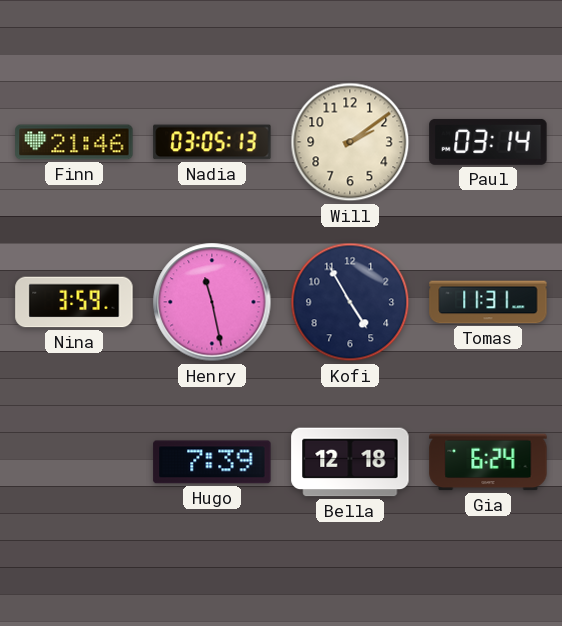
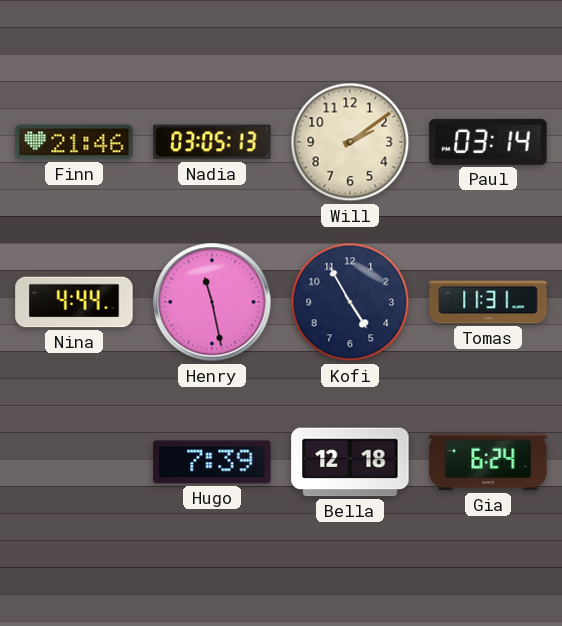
Nina: 3:59 -> 4:44 (74, 302)
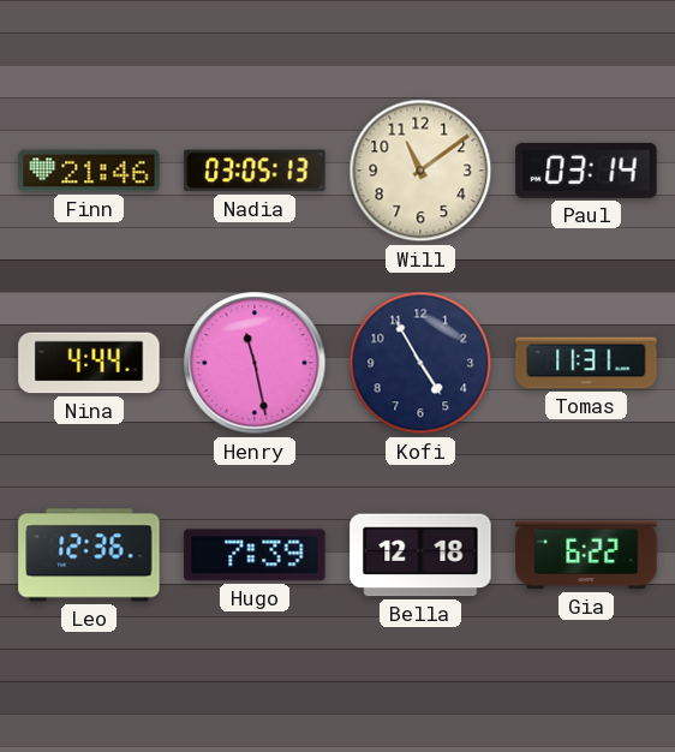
Will: 2:09 -> 11:09 (420, 171)
Leo: none -> 12:36 (89, 555)
Gia: 6:24 -> 6:22 (586, 555)
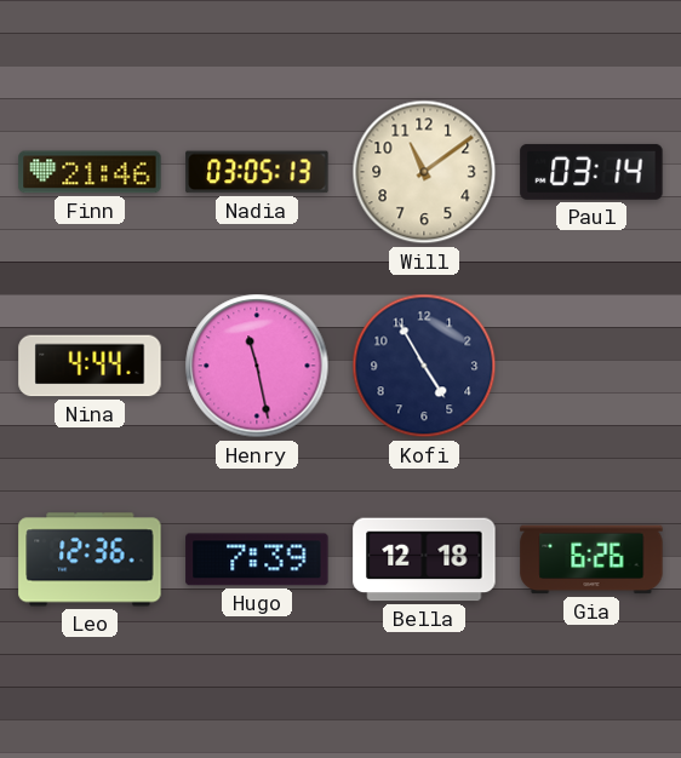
Tomas: 11:31 -> none (586, 363)
Gia: 6:22 -> 6:26 (591, 559)
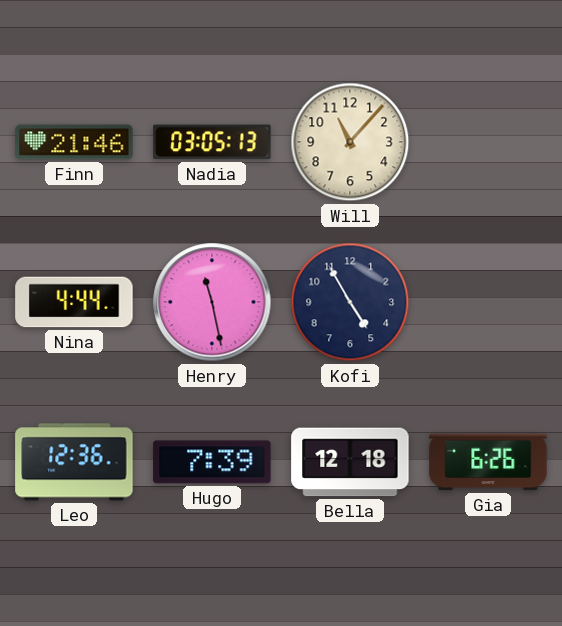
Will: 11:09 -> 11:07 (350, 142)
Paul: 03:14 -> none (591, 172)
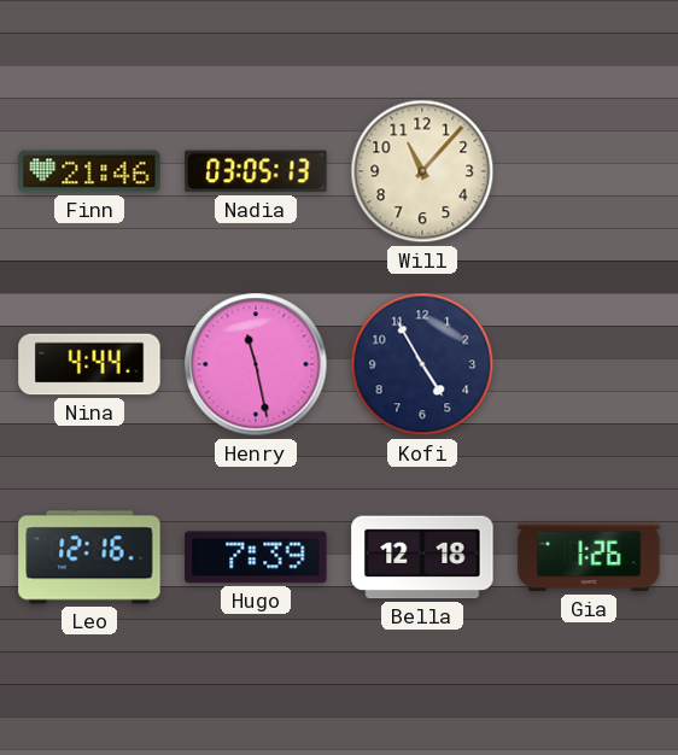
Leo: 12:36 -> 12:16 (89, 557)
Gia: 6:26 -> 1:26 (589, 557)
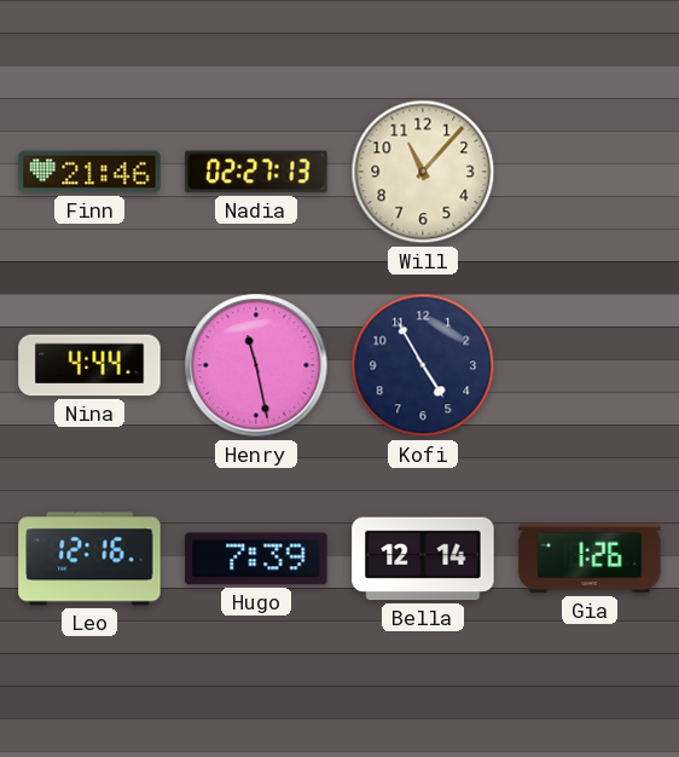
Nadia: 03:05 -> 02:27 (256, 172)
Bella: 12:18 -> 12:14 (423, 559)
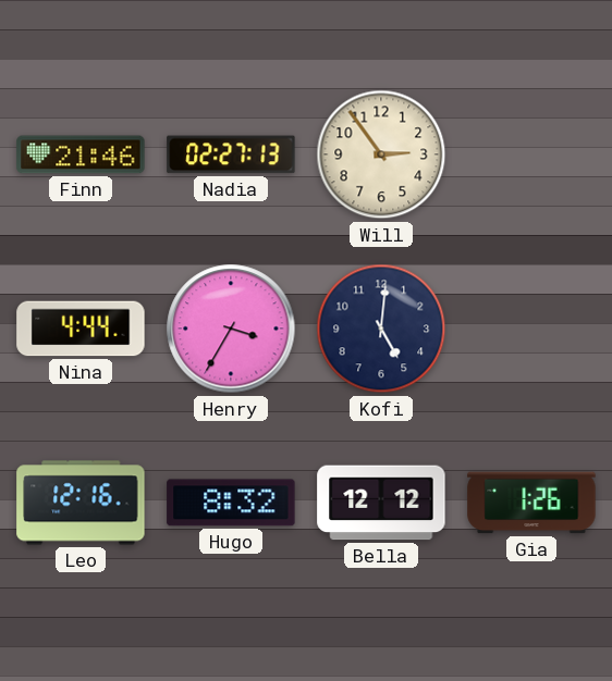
Will: 11:07 -> 2:54 (381, 154)
Henry: 11:28 -> 3:35 (231, 329)
Kofi: 4:55 -> 5:01 (381, 329)
Hugo: 7:39 -> 8:32 (231, 503)
Bella: 12:14 -> 12:12 (381, 503)
